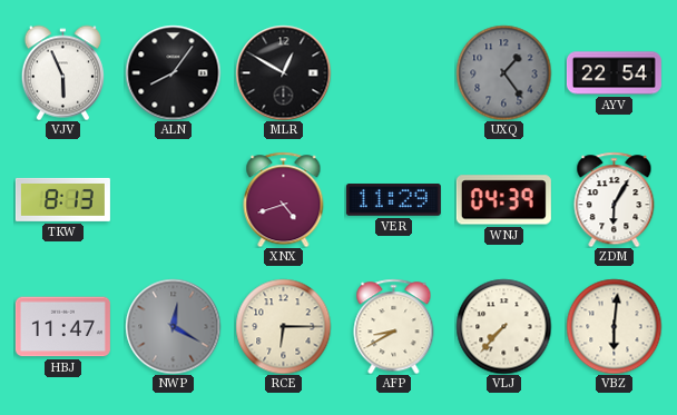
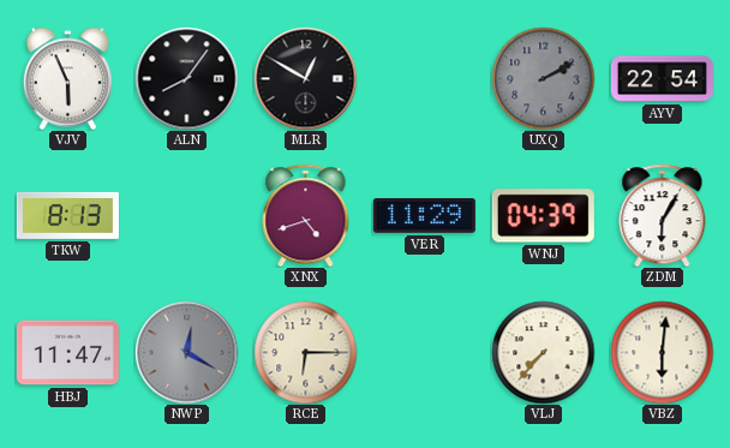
UXQ: 1:24 -> 2:10 (543, 78)
AFP: 8:40 -> none (394, 326)
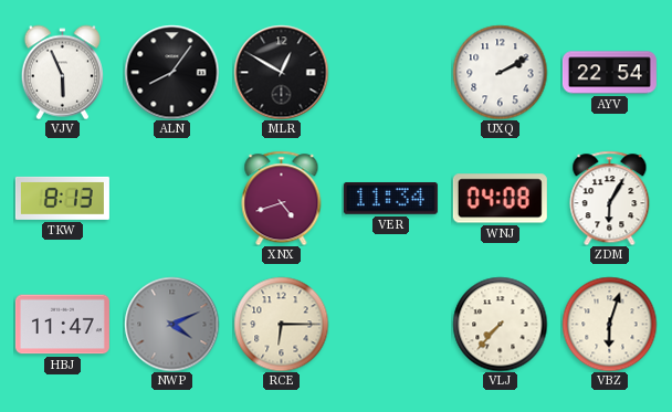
UXQ dial: grey -> white (500, 72)
VER: 11:29 -> 11:34 (390, 199)
WNJ: 04:39 -> 04:08 (500, 199)
NWP: 12:20 -> 4:11 (171, 324)
VBZ: 6:01 -> 6:03 (609, 324)
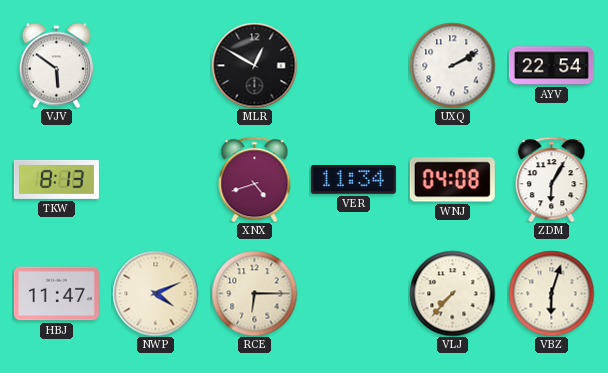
VJV: 5:56 -> 5:51 (56, 65)
ALN: 8:06 -> none (171, 72)
NWP dial: grey -> cream (155, 293)
